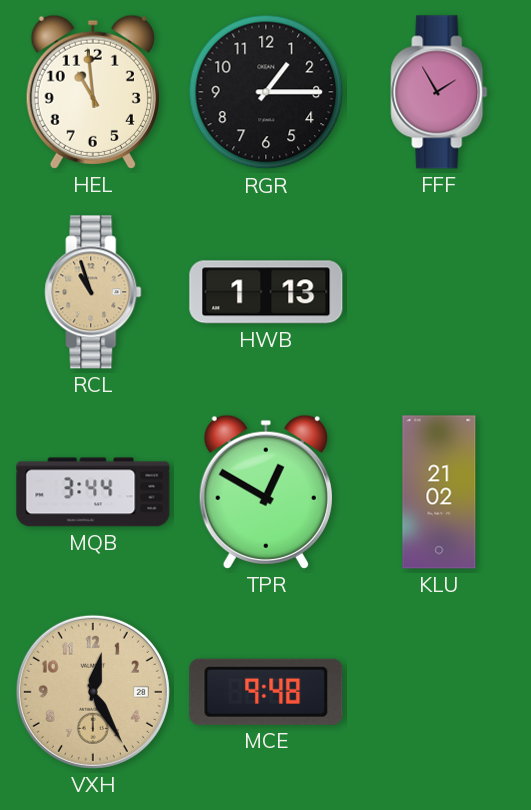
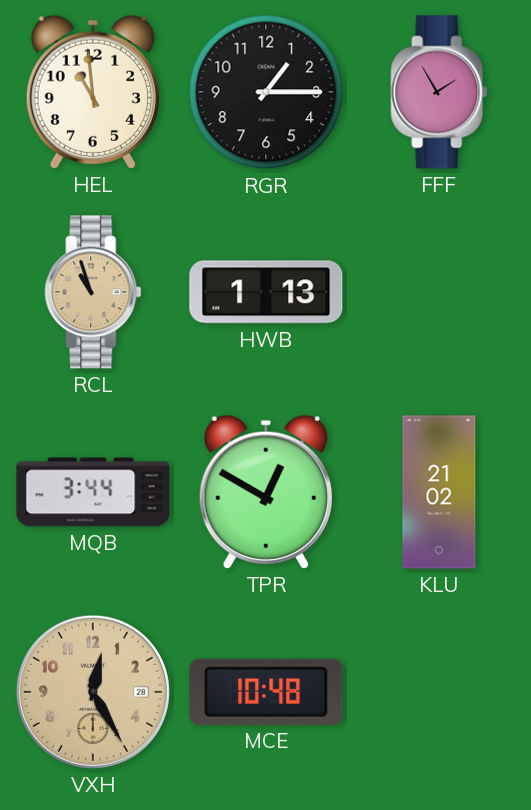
MCE: 9:48 -> 10:48 (266, 692)
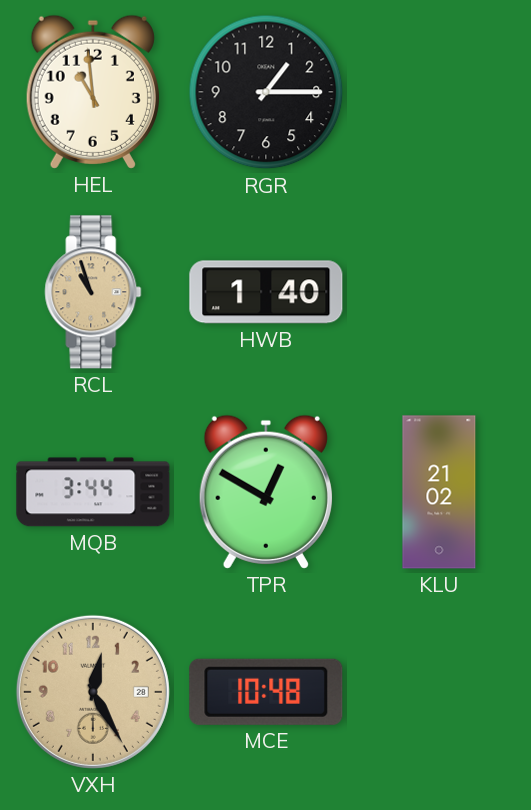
FFF: 1:55 -> none (439, 92)
HWB: 1:13 -> 1:40 (266, 292)
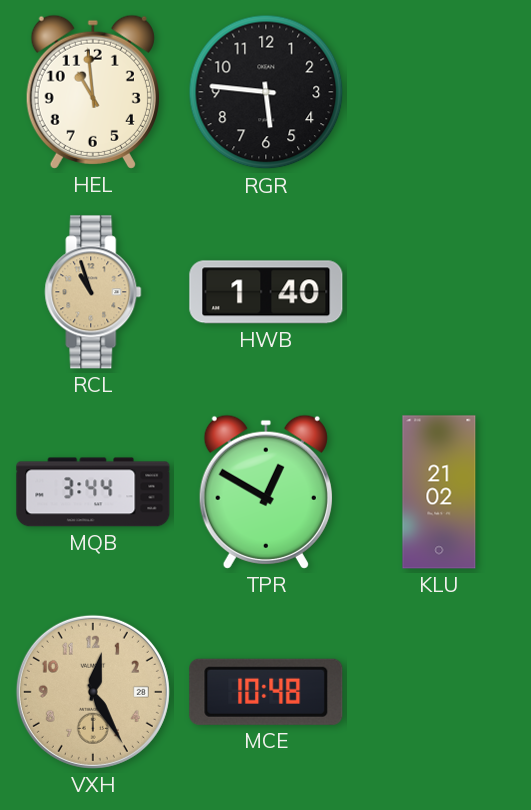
RGR: 1:15 -> 5:46 (266, 92)
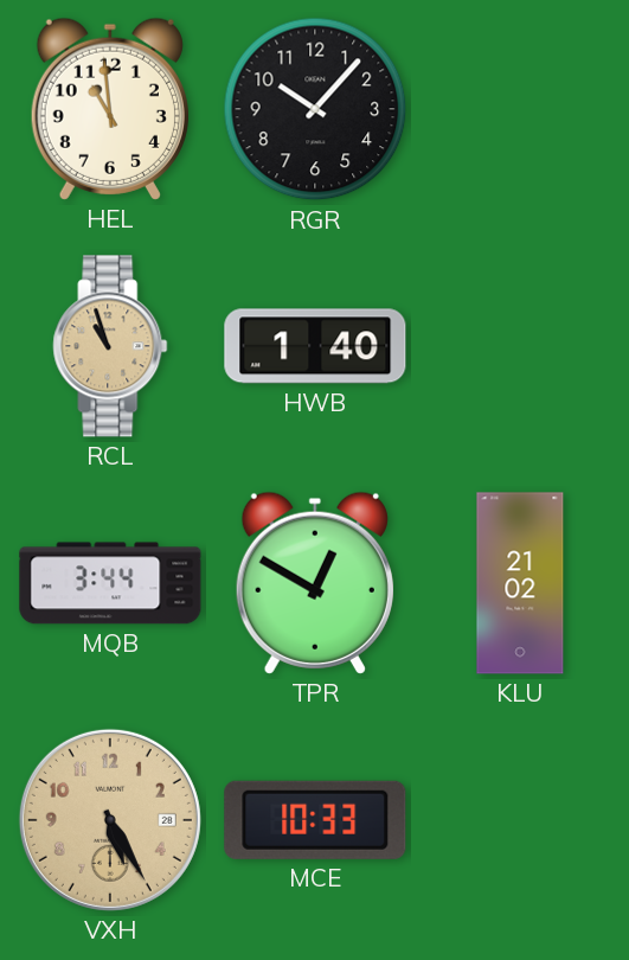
RGR: 5:46 -> 10:07 (315, 109)
VXH: 12:25 -> 5:25 (110, 820)
MCE: 10:48 -> 10:33 (315, 820)
